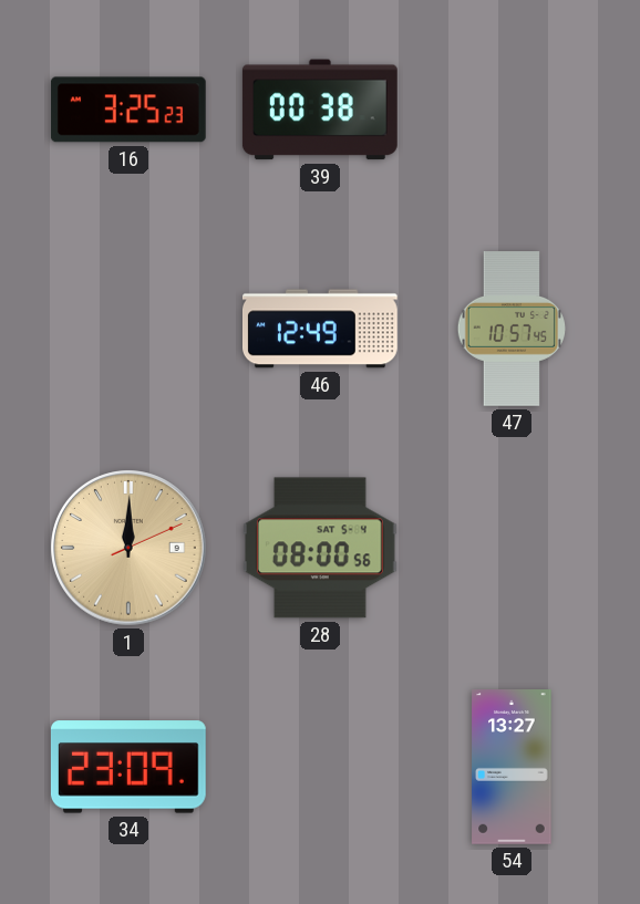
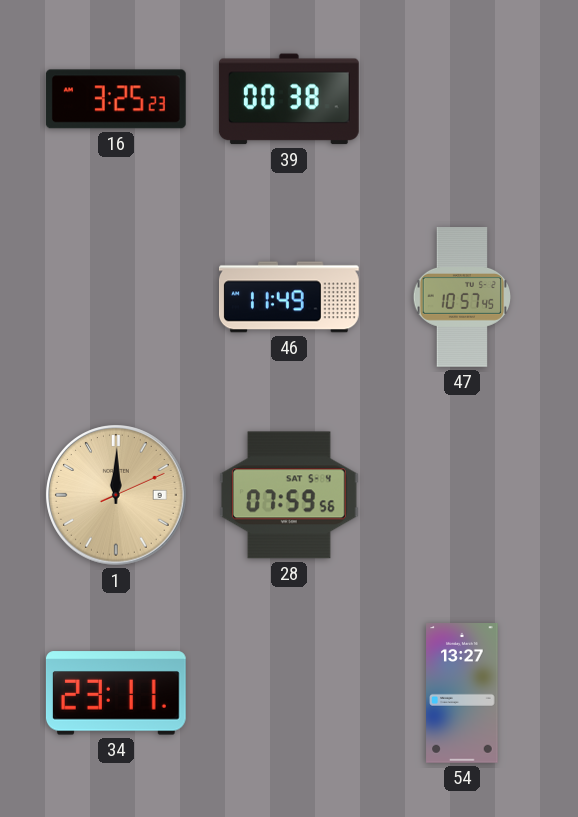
46: 12:49 -> 11:49 (290, 297)
28: 08:00 -> 07:59 (289, 495)
34: 23:09 -> 23:11 (116, 693)
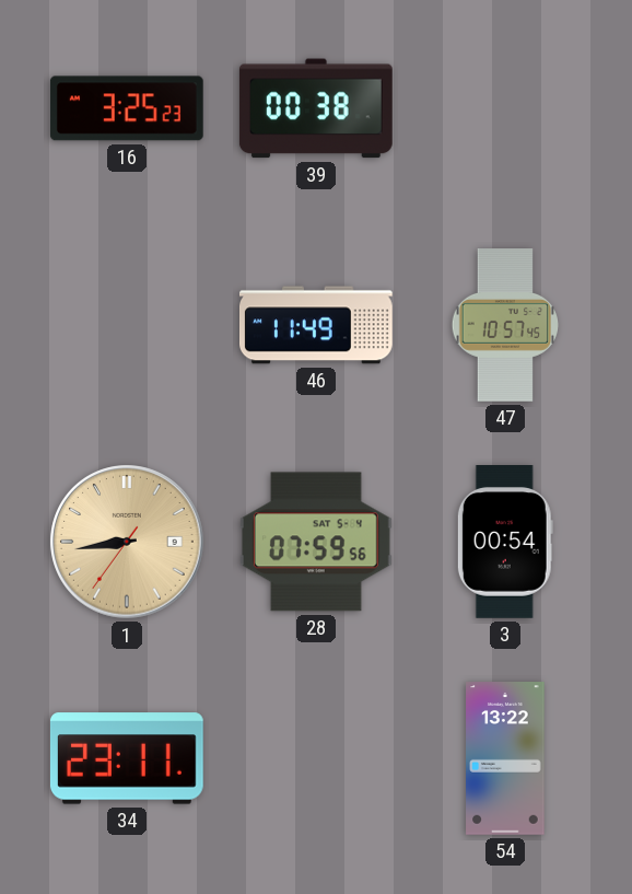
1: 12:00 -> 8:43 (127, 542)
3: none -> 00:54 (505, 543)
54: 13:27 -> 13:22 (505, 759)
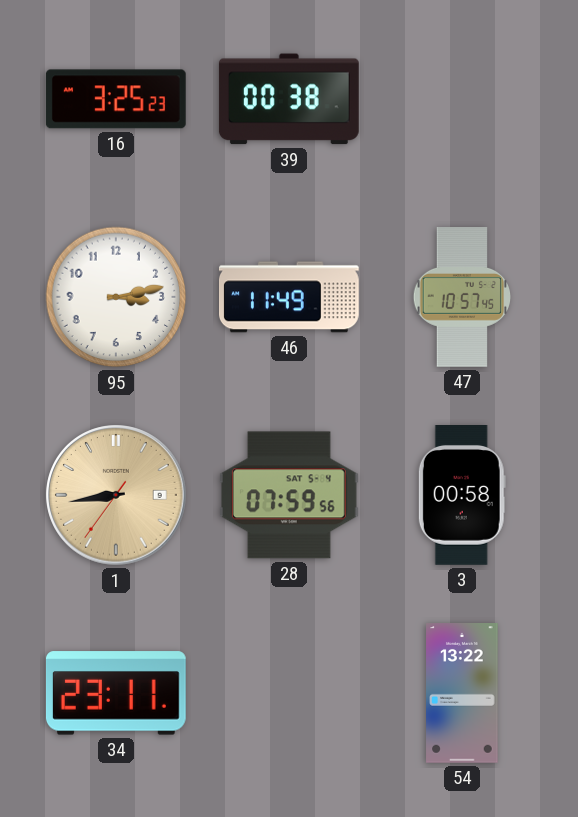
95: none -> 3:13 (116, 297)
3: 00:54 -> 00:58 (462, 496)
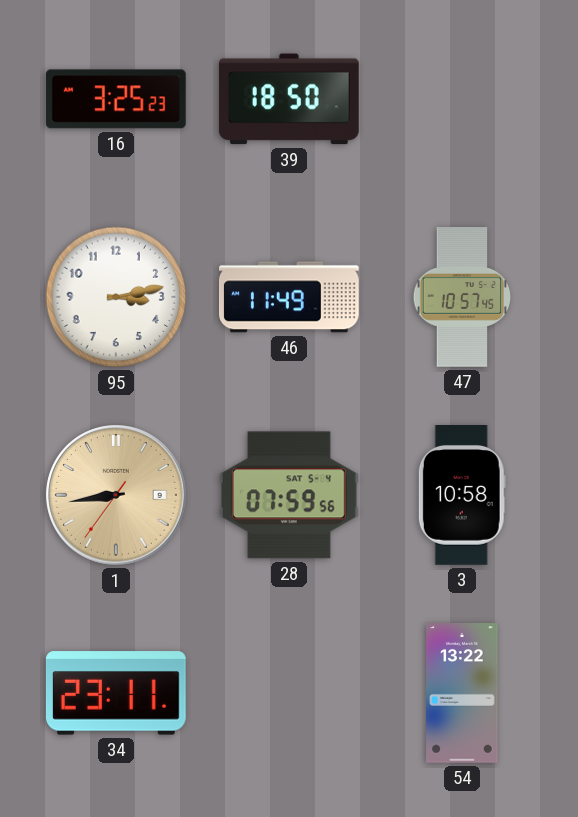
39: 00:38 -> 18:50 (289, 99)
3: 00:58 -> 10:58 (462, 496)
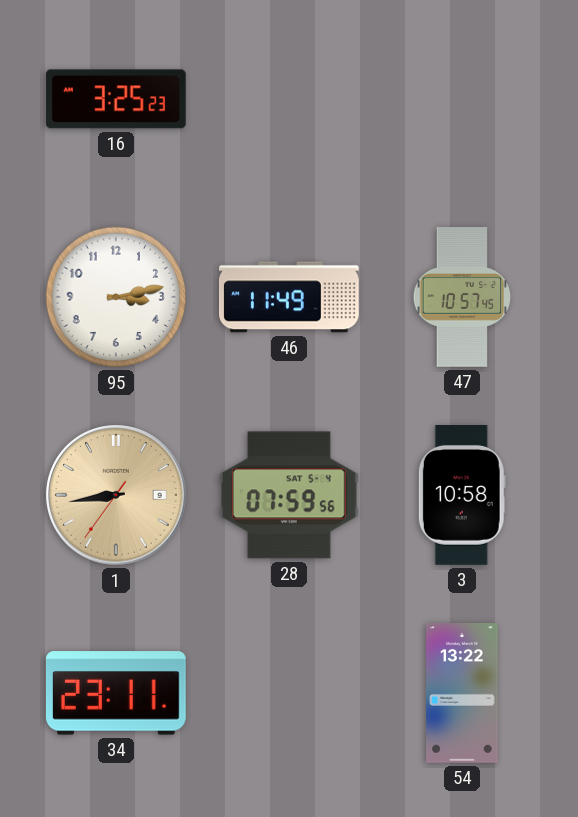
39: 18:50 -> none (289, 99)
